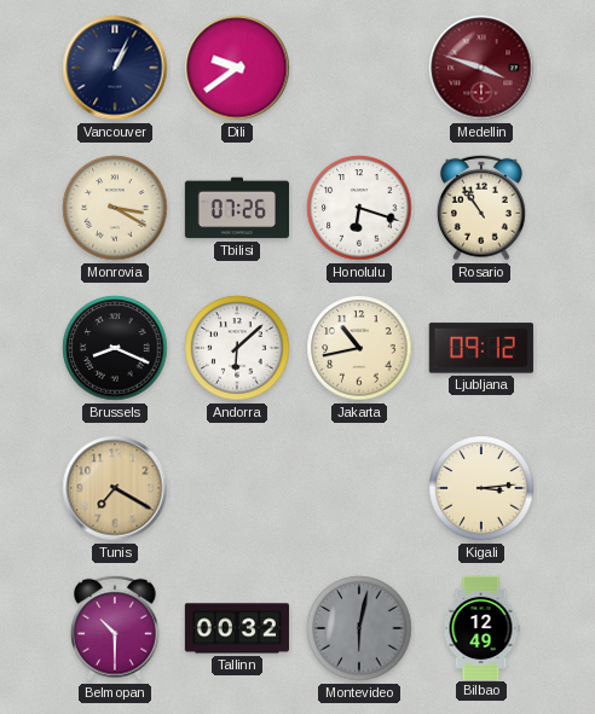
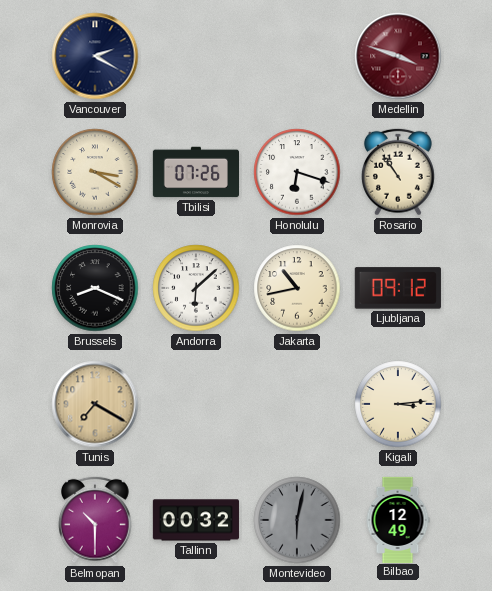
Vancouver: 1:04 -> 2:20 (95, 56)
Dili: 9:39 -> none (237, 68)
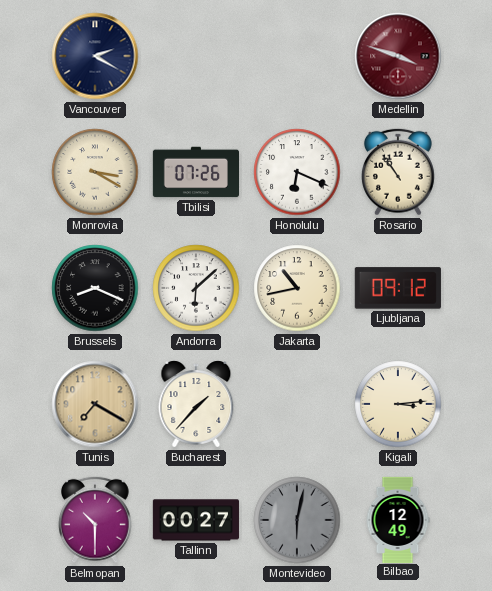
Honolulu: 6:18 -> 6:19 (297, 172)
Bucharest: none -> 1:37 (196, 404)
Tallinn: 00:32 -> 00:27 (196, 520)
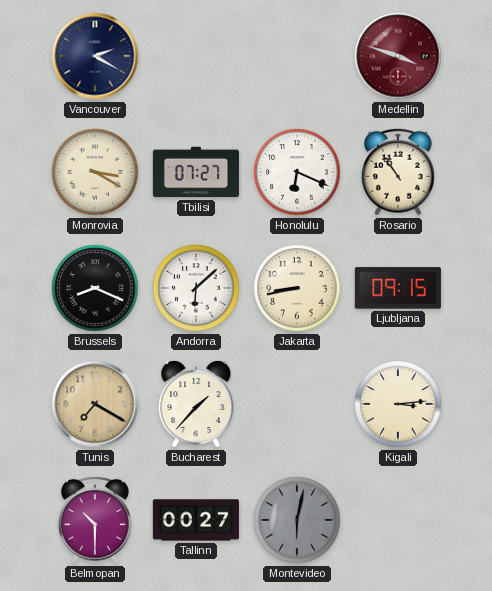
Tbilisi: 07:26 -> 07:27 (195, 172)
Jakarta: 10:43 -> 8:43 (297, 288)
Ljubljana: 09:12 -> 09:15 (398, 288)
Bilbao: 12:49 -> none (398, 519)
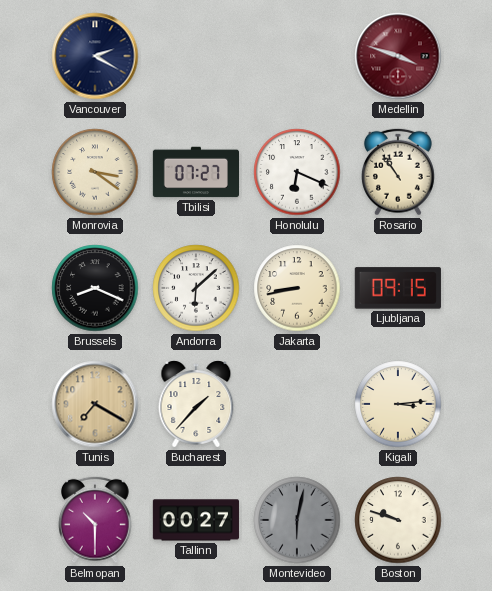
Monrovia: 3:20 -> 3:21 (95, 172)
Boston: none -> 9:48 (398, 520)
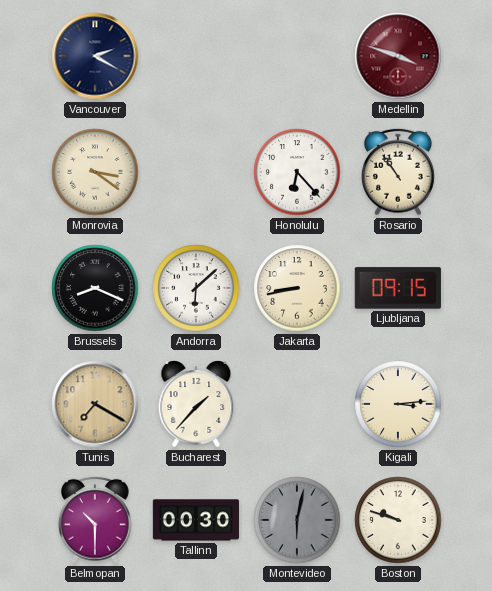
Tbilisi: 07:27 -> none (195, 172)
Honolulu: 6:19 -> 6:23 (297, 172)
Tallinn: 00:27 -> 00:30 (196, 520)
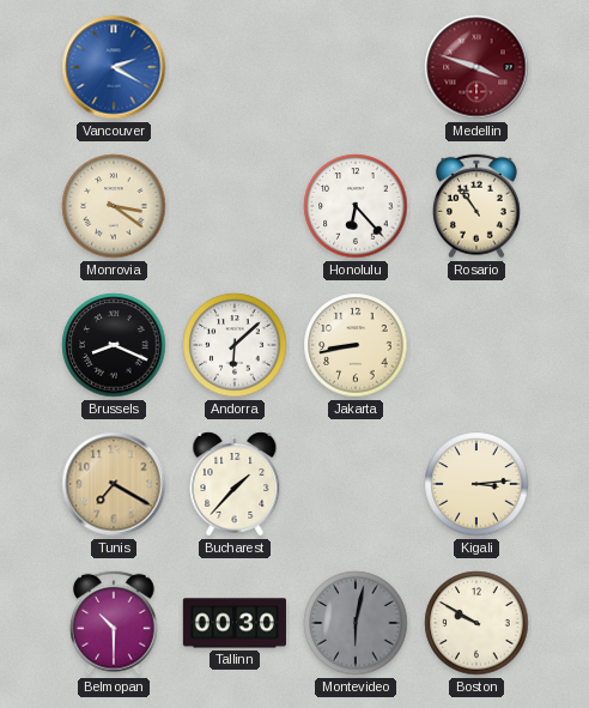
Vancouver dial: navy -> blue (114, 67)
Ljubljana: 09:15 -> none (398, 288)
Boston: 9:48 -> 9:50 (476, 623)
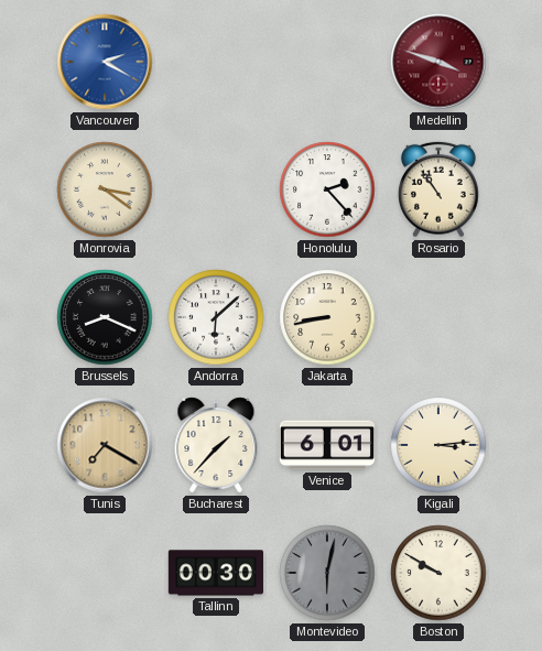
Honolulu: 6:23 -> 2:23 (327, 189)
Venice: none -> 6:01 (326, 445)
Belmopan: 10:30 -> none (115, 623)
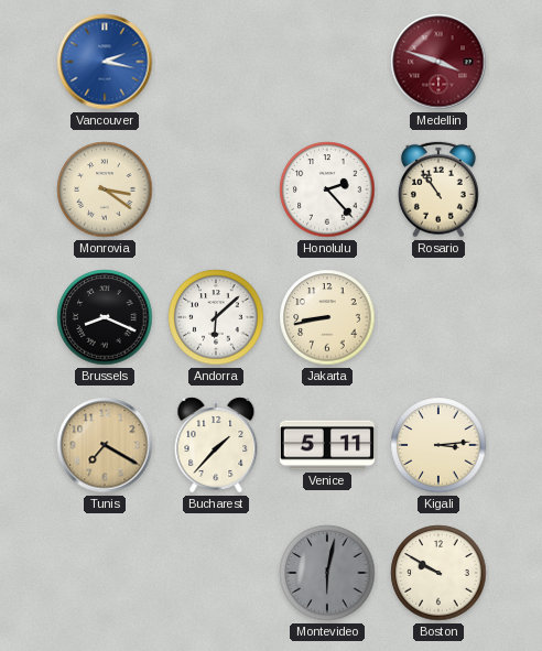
Vancouver: 2:20 -> 2:17 (105, 62)
Venice: 6:01 -> 5:11 (326, 445)
Tallinn: 00:30 -> none (216, 573)
